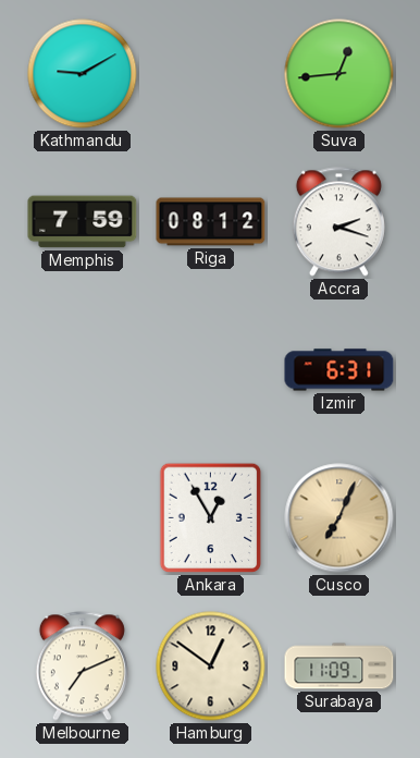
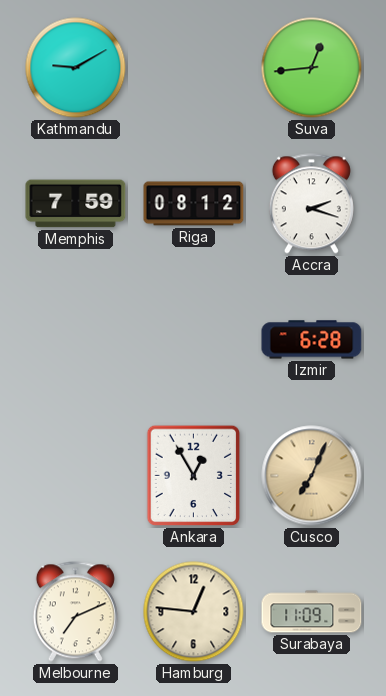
Izmir: 6:31 -> 6:28 (312, 340)
Hamburg: 12:51 -> 12:46 (194, 612)
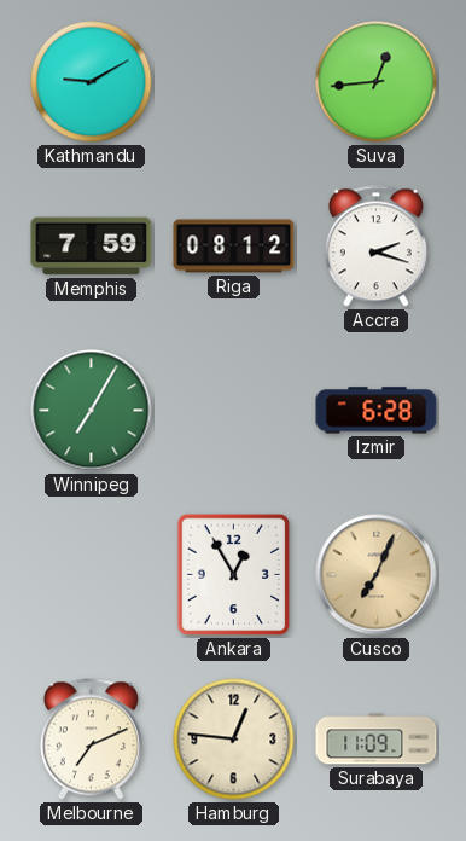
Winnipeg: none -> 7:05 (92, 411)
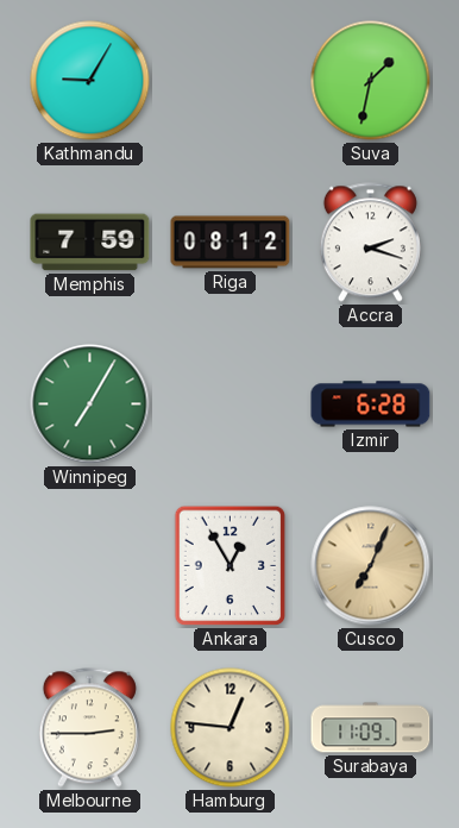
Kathmandu: 9:10 -> 9:05 (90, 81)
Suva: 12:44 -> 1:32 (371, 81)
Melbourne: 7:11 -> 2:45 (89, 728)
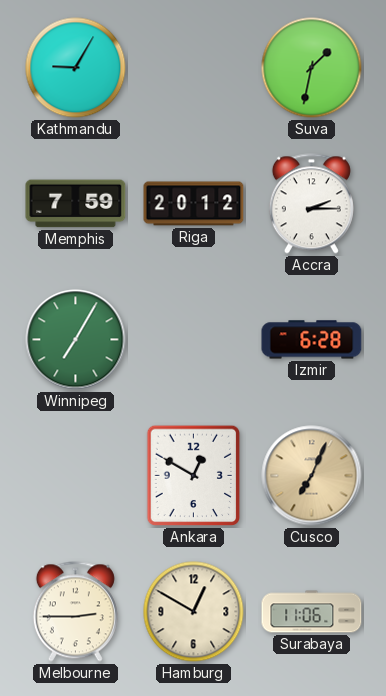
Riga: 08:12 -> 20:12 (194, 204)
Accra: 2:18 -> 2:15 (311, 204)
Ankara: 12:55 -> 12:50 (194, 476)
Hamburg: 12:46 -> 12:50 (194, 612)
Surabaya: 11:09 -> 11:06 (312, 612)
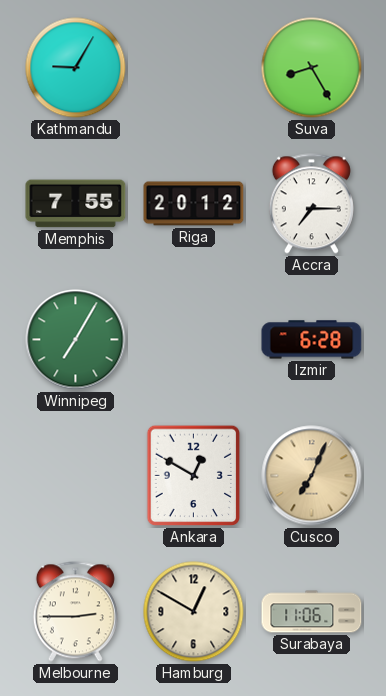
Suva: 1:32 -> 8:25 (312, 68)
Memphis: 7:59 -> 7:55 (76, 204)
Accra: 2:15 -> 7:15 (311, 204)
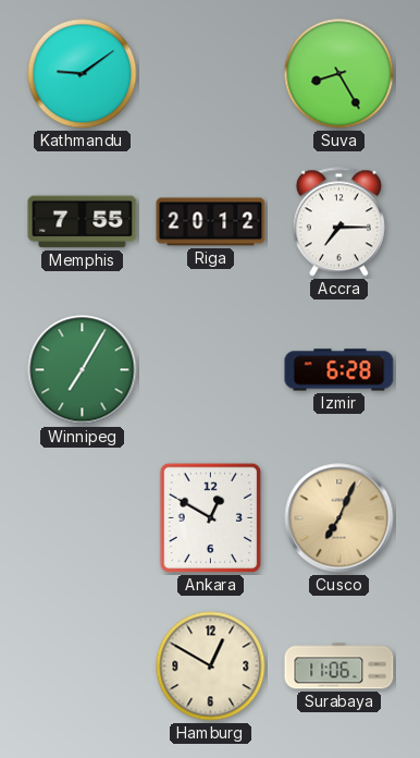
Kathmandu: 9:05 -> 9:09 (83, 74)
Melbourne: 2:45 -> none (75, 612)
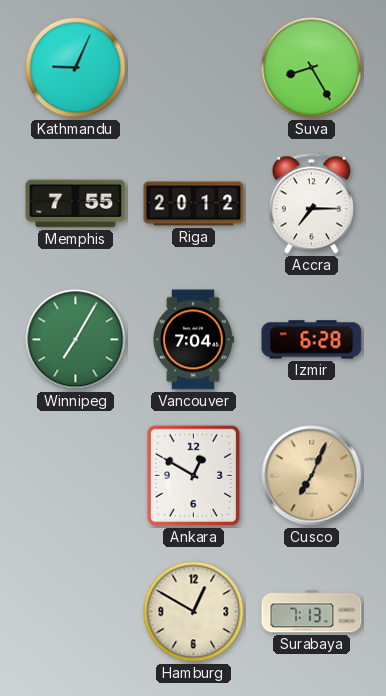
Kathmandu: 9:09 -> 9:04 (76, 68)
Vancouver: none -> 7:04 (194, 340)
Surabaya: 11:06 -> 7:13 (312, 612)
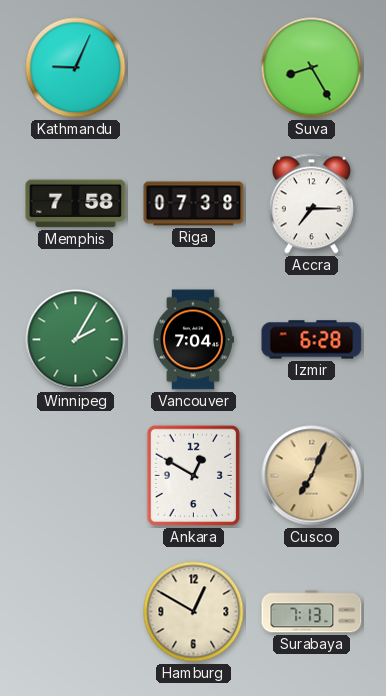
Memphis: 7:55 -> 7:58 (76, 204)
Riga: 20:12 -> 07:38 (194, 204)
Winnipeg: 7:05 -> 2:05 (76, 340)
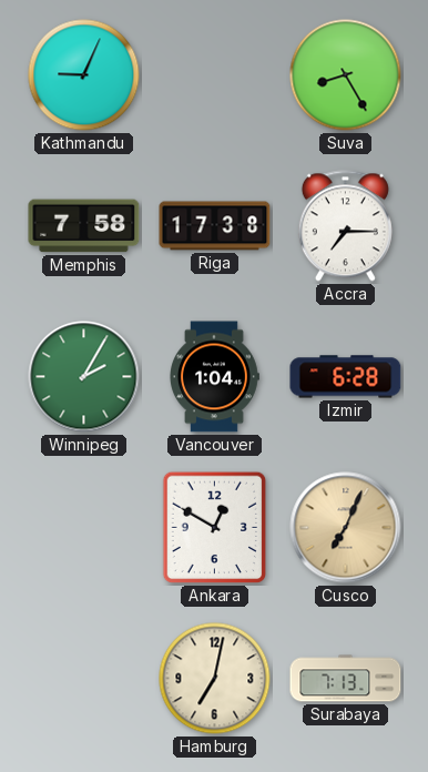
Riga: 07:38 -> 17:38 (215, 226)
Vancouver: 7:04 -> 1:04 (215, 377)
Hamburg: 12:50 -> 7:02 (215, 679)
